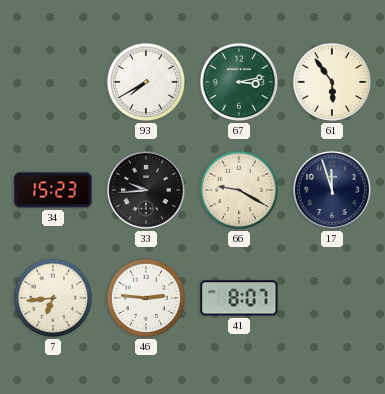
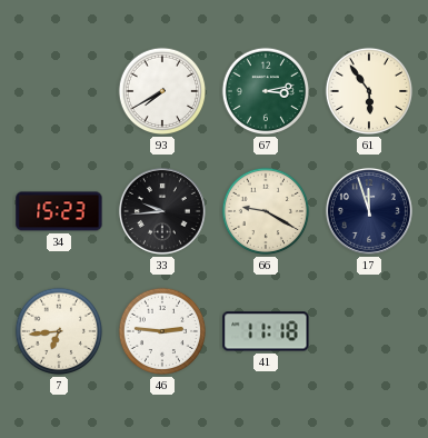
41: 8:07 -> 11:18 (266, 331)
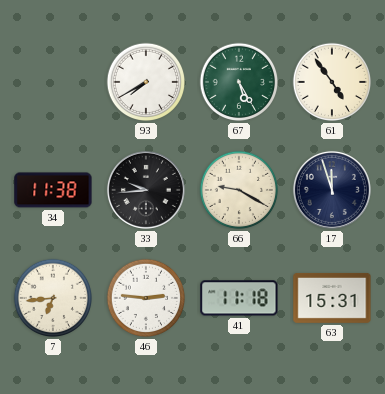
67: 3:13 -> 5:25 (239, 82)
61: 5:54 -> 4:54 (332, 82)
34: 15:23 -> 11:38 (53, 190)
63: none -> 15:31 (332, 298)
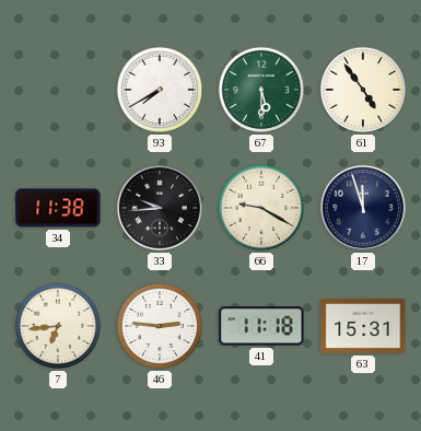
67: 5:25 -> 5:30 (261, 90)
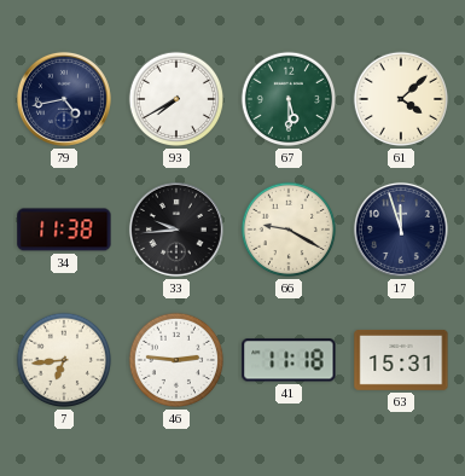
79: none -> 4:43 (64, 99)
61: 4:54 -> 4:08 (401, 99)
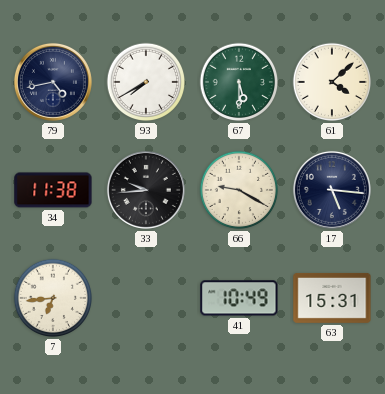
17: 11:57 -> 5:16 (332, 190)
46: 2:46 -> none (176, 360)
41: 11:18 -> 10:49 (239, 298)
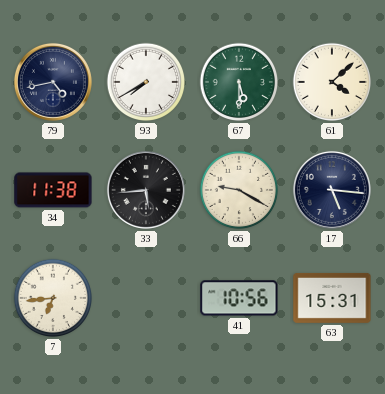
33: 9:44 -> 5:44 (146, 190)
41: 10:49 -> 10:56 (239, 298)
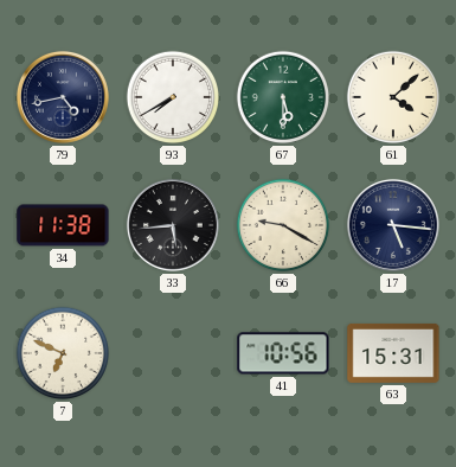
7: 6:44 -> 6:49 (63, 353)
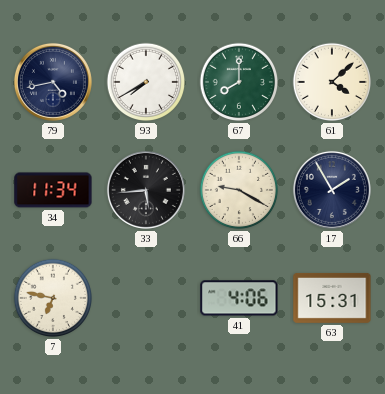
67: 5:30 -> 8:00 (239, 82)
34: 11:38 -> 11:34 (53, 190)
17: 5:16 -> 1:55 (332, 190)
7: 6:49 -> 6:47 (53, 298)
41: 10:56 -> 4:06 (239, 298)
